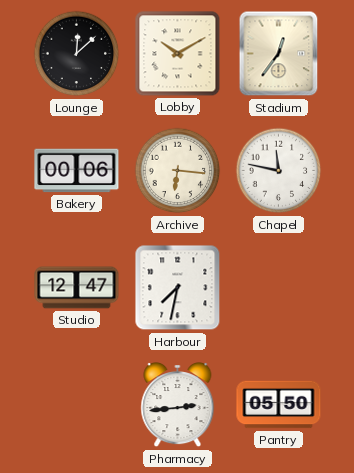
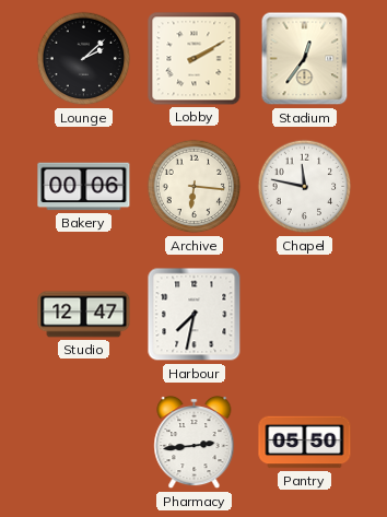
Lounge: 12:08 -> 2:08 (84, 59)
Lobby: 10:10 -> 2:10 (195, 59)
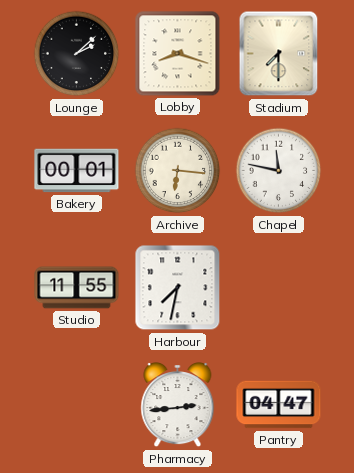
Lobby: 2:10 -> 8:18 (178, 54)
Stadium: 12:36 -> 7:30 (279, 54)
Bakery: 00:06 -> 00:01 (77, 171)
Studio: 12:47 -> 11:55 (77, 288)
Pantry: 05:50 -> 04:47 (279, 405)
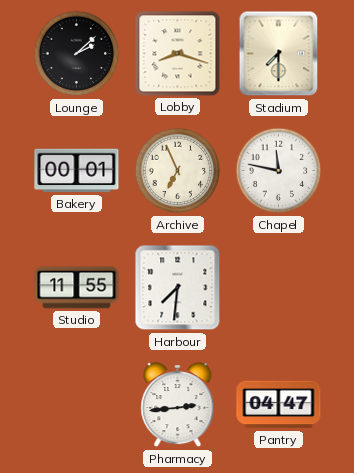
Archive: 6:16 -> 6:56 (178, 171)
Harbour: 7:32 -> 7:31 (178, 288)
